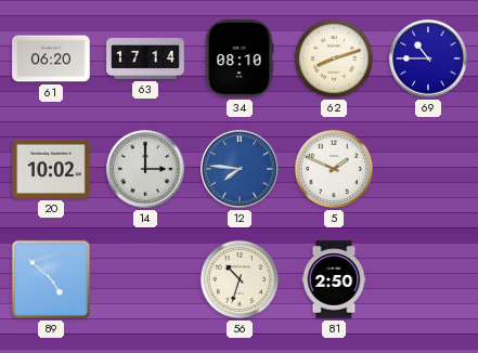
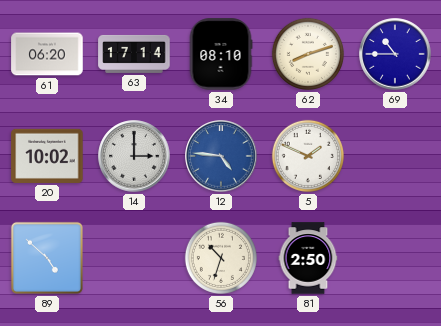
12: 7:46 -> 4:46 (221, 156)
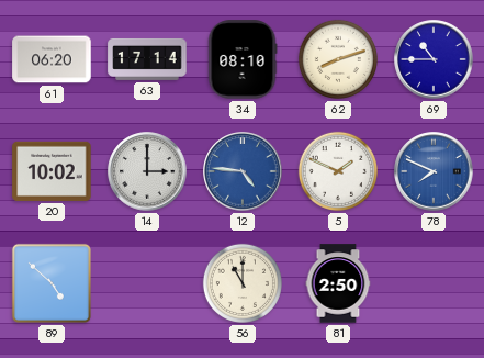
78: none -> 7:49 (434, 171)
56: 10:33 -> 11:00 (243, 283)
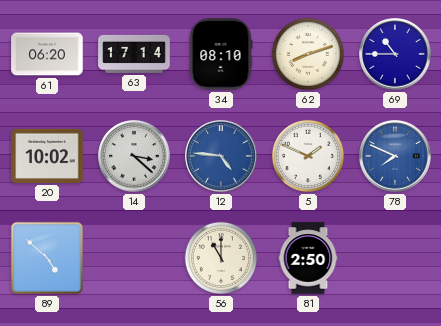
14: 3:00 -> 3:22 (134, 156)
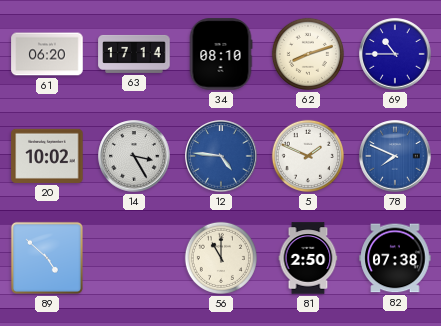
14: 3:22 -> 3:25 (134, 156)
82: none -> 07:38 (395, 258)
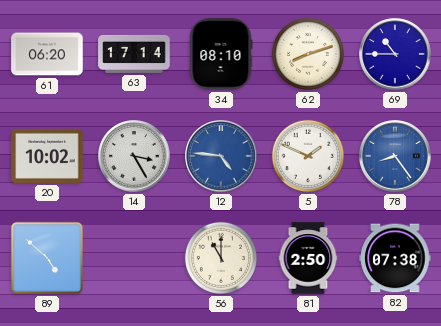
78: 7:49 -> 8:24 (395, 156)
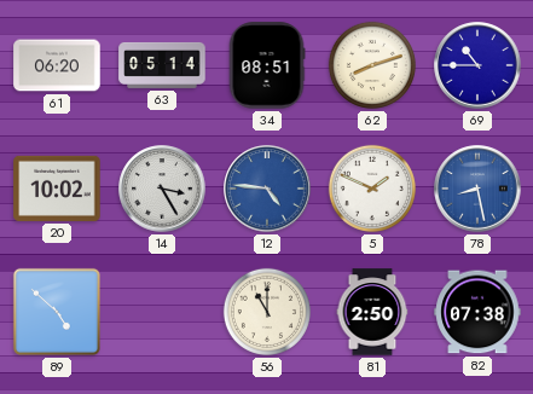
63: 17:14 -> 05:14 (162, 65)
34: 08:10 -> 08:51 (267, 65)
78: 8:24 -> 8:28 (477, 189)
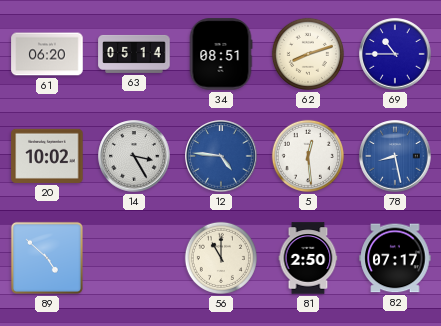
5: 1:49 -> 12:29 (308, 156)
82: 07:38 -> 07:17 (395, 258)
